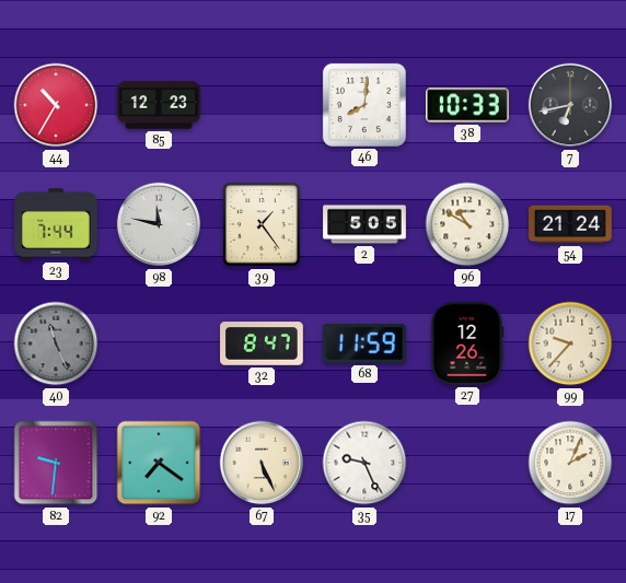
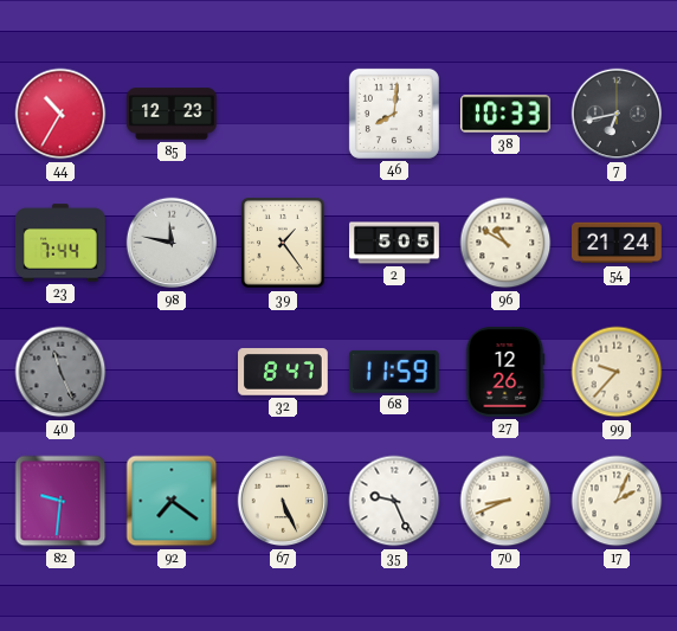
70: none -> 8:41 (505, 501)
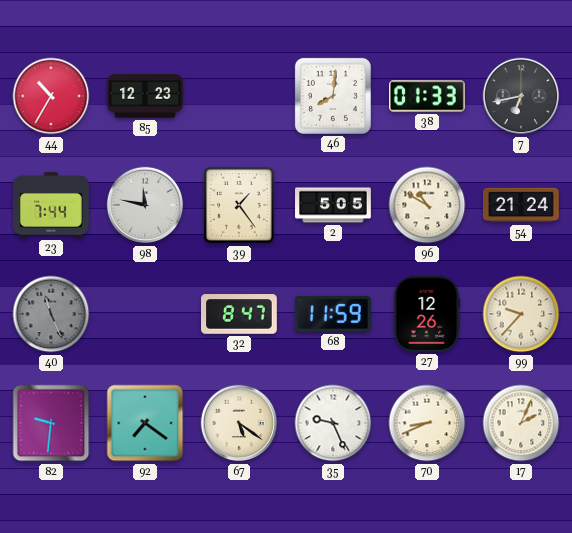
38: 10:33 -> 01:33 (428, 96)
67: 5:26 -> 5:21 (239, 423)
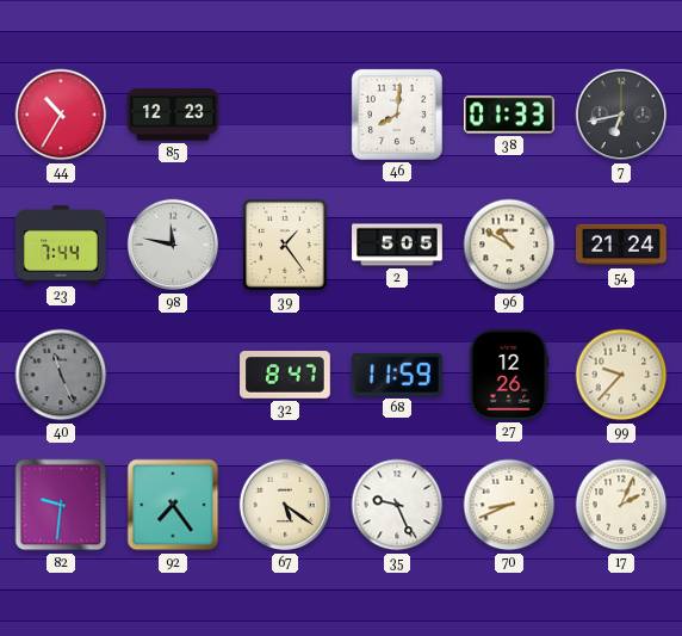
92: 7:21 -> 7:24 (173, 505)
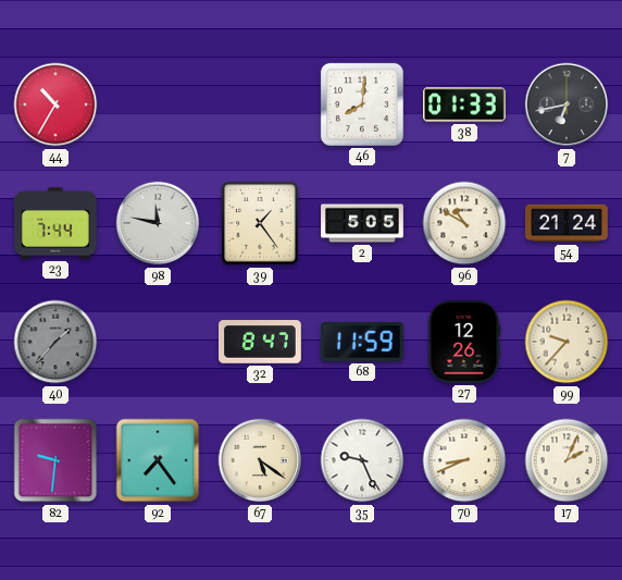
85: 12:23 -> none (174, 115)
40: 11:26 -> 1:37 (55, 342)
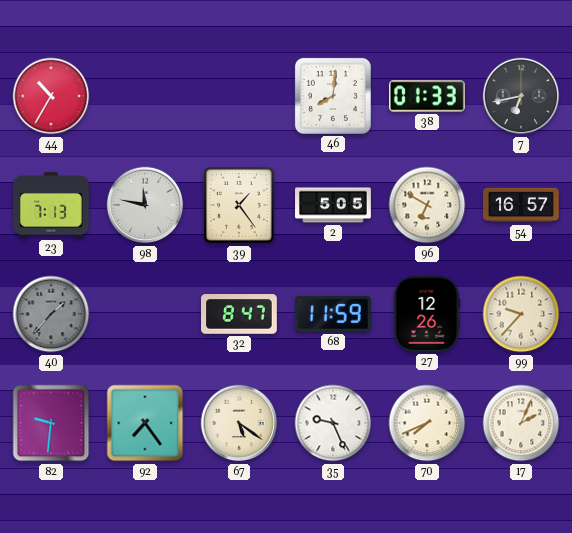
23: 7:44 -> 7:13 (52, 205)
96: 10:50 -> 6:50 (427, 205)
54: 21:24 -> 16:57 (522, 205)
70: 8:41 -> 7:41 (427, 423)
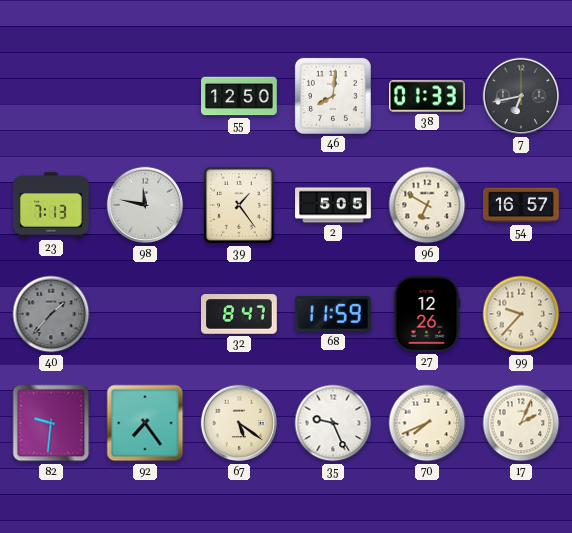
44: 10:35 -> none (51, 96)
55: none -> 12:50 (240, 96)
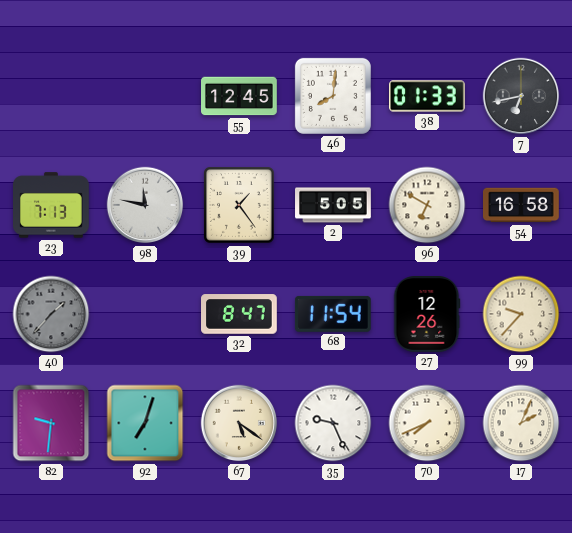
55: 12:50 -> 12:45 (240, 96)
54: 16:57 -> 16:58 (522, 205)
68: 11:59 -> 11:54 (333, 314)
92: 7:24 -> 7:03 (145, 423)
